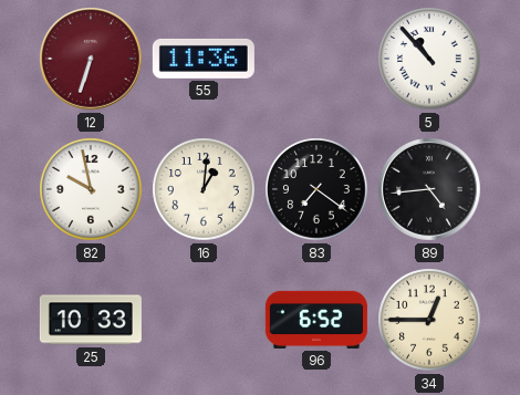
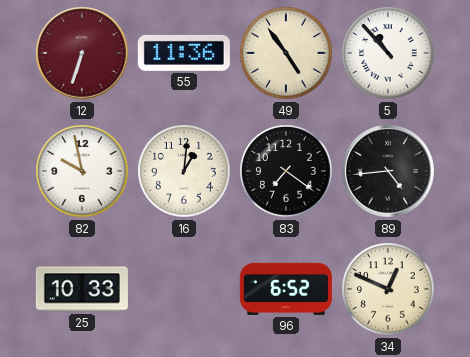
49: none -> 4:54 (286, 53)
34: 12:45 -> 12:49 (388, 289)
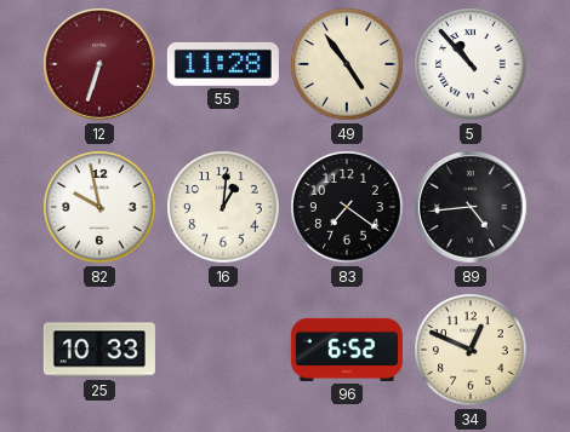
55: 11:36 -> 11:28 (223, 64)
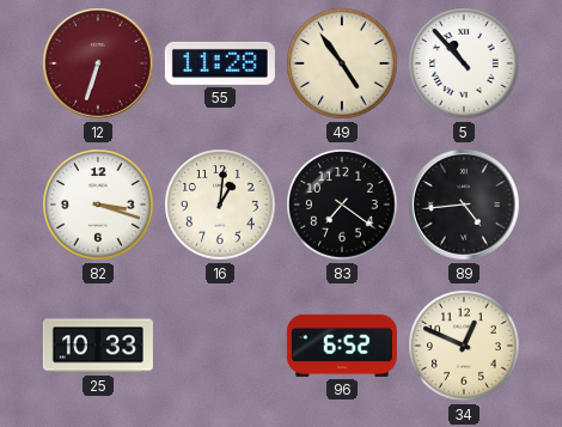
82: 9:58 -> 3:18 (98, 205)
